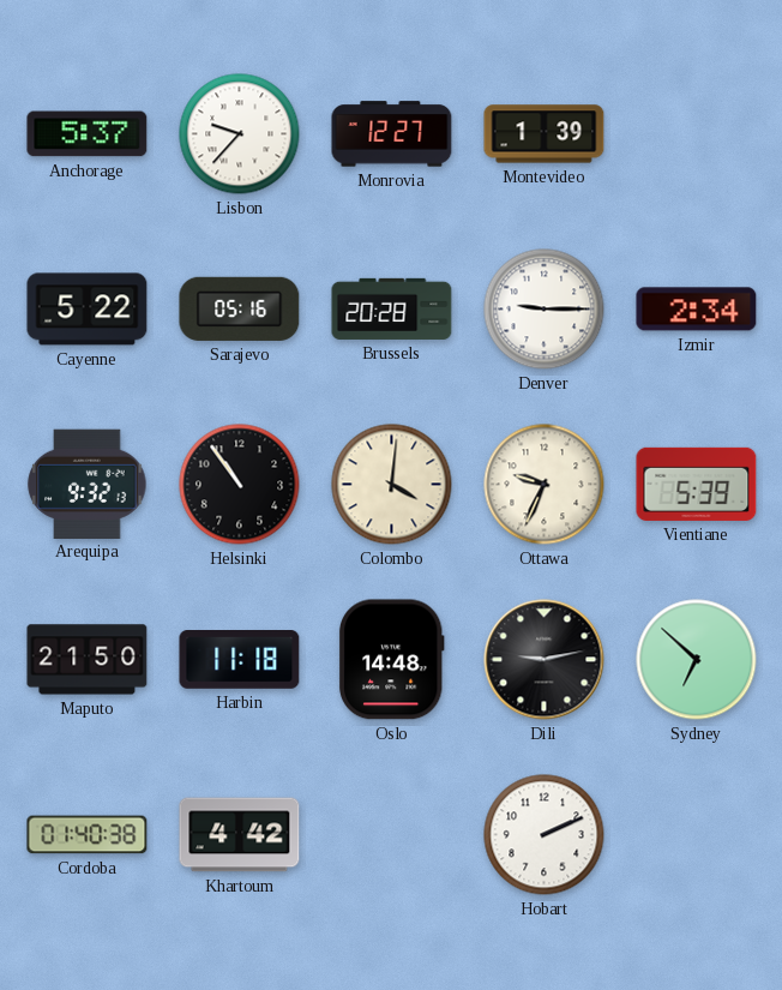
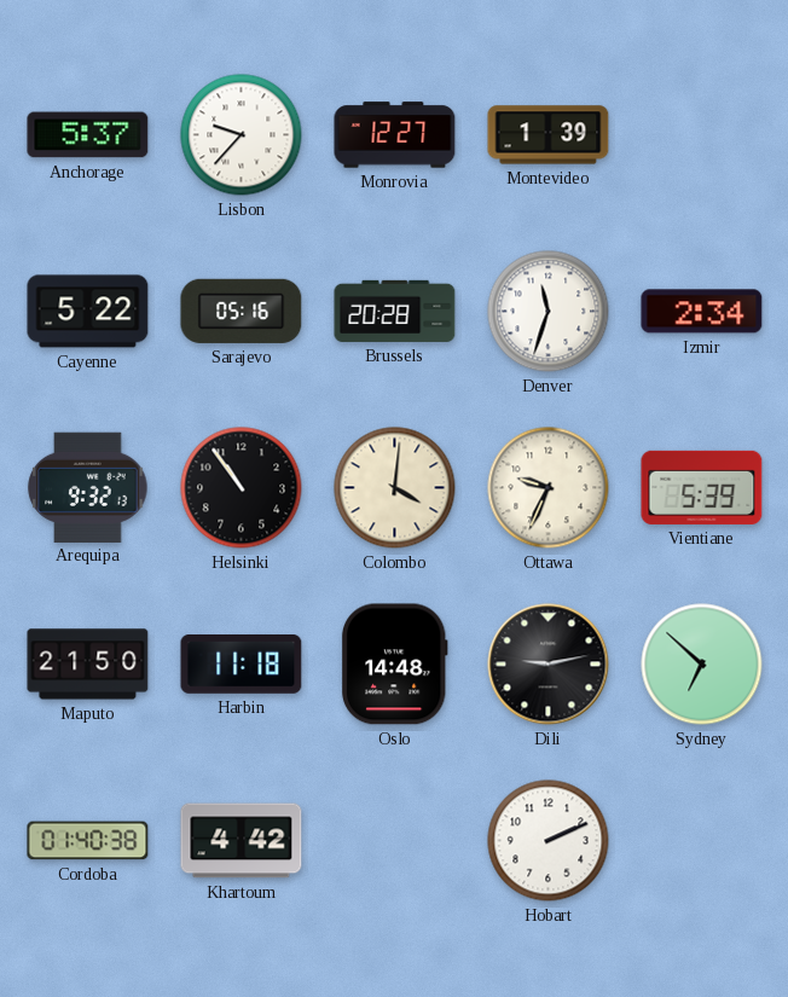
Denver: 9:15 -> 11:33 (549, 312)
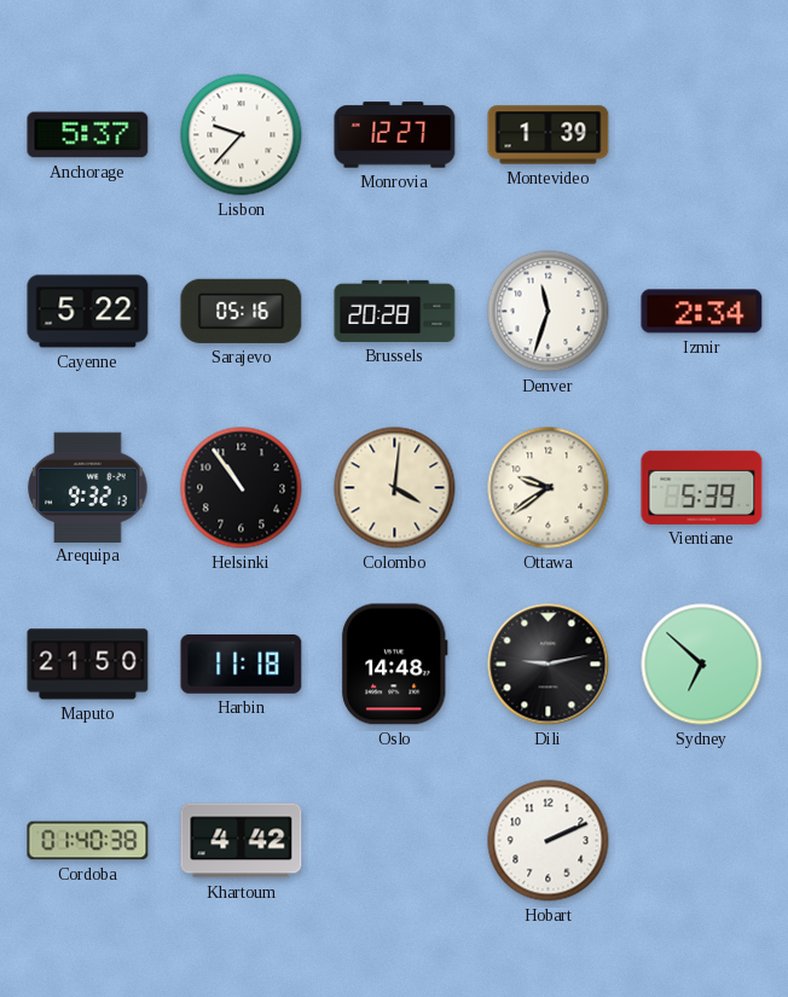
Ottawa: 9:34 -> 9:39 (549, 488)
